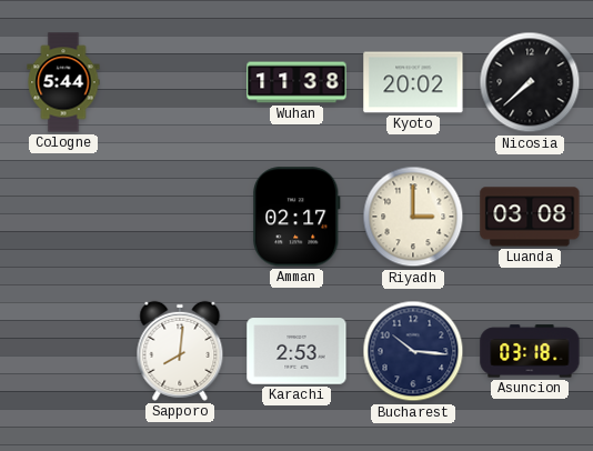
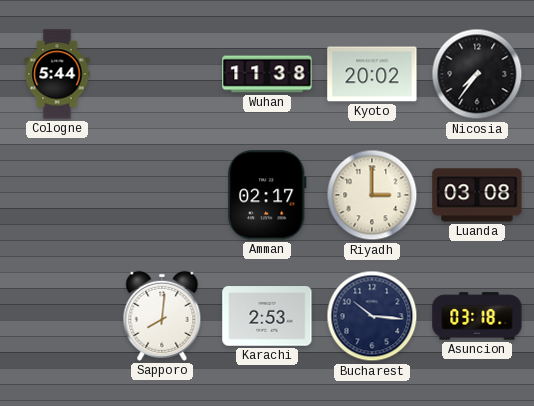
Nicosia: 7:38 -> 7:36 (477, 74)
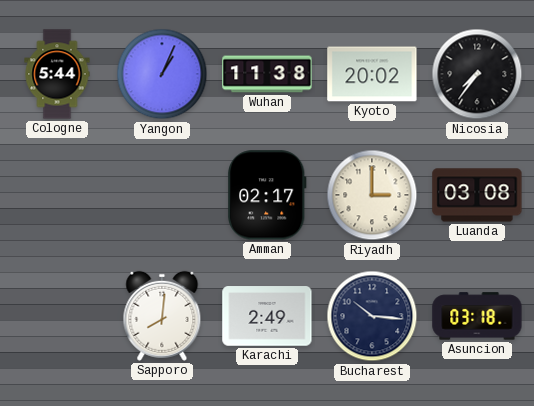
Yangon: none -> 1:04 (162, 74)
Karachi: 2:53 -> 2:49 (267, 316)
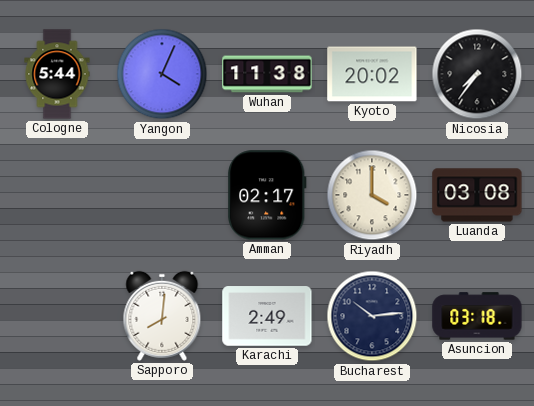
Yangon: 1:04 -> 4:04 (162, 74)
Riyadh: 3:00 -> 4:00 (372, 195)
Bucharest: 10:16 -> 10:14 (372, 316)
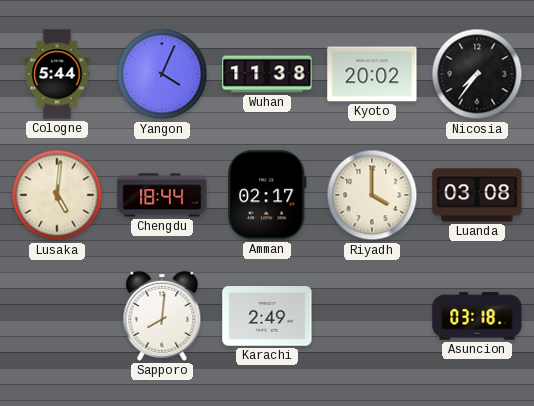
Lusaka: none -> 5:01 (57, 195)
Chengdu: none -> 18:44 (162, 195)
Bucharest: 10:14 -> none (372, 316)
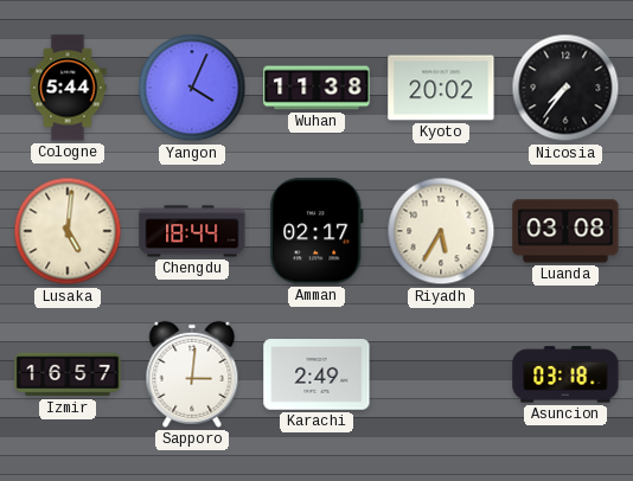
Riyadh: 4:00 -> 5:35 (441, 231)
Izmir: none -> 16:57 (68, 374)
Sapporo: 8:01 -> 3:01 (192, 374)
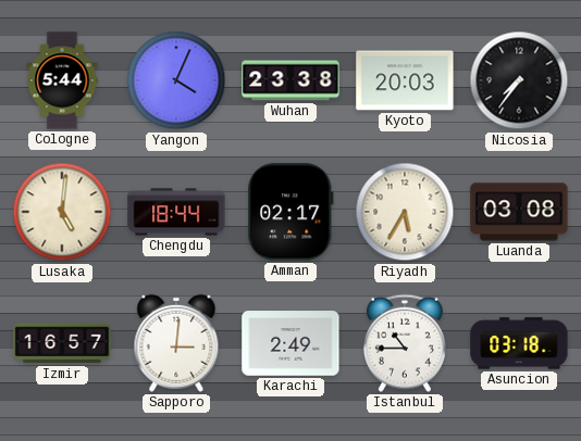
Wuhan: 11:38 -> 23:38 (290, 80)
Kyoto: 20:02 -> 20:03 (405, 80)
Istanbul: none -> 10:45 (405, 343)
